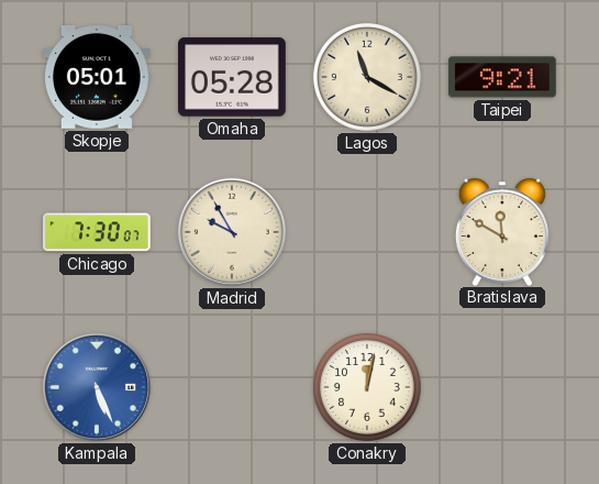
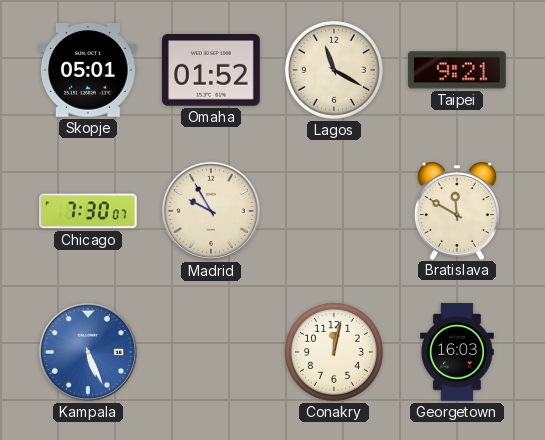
Omaha: 05:28 -> 01:52 (212, 70)
Georgetown: none -> 16:03 (458, 352)
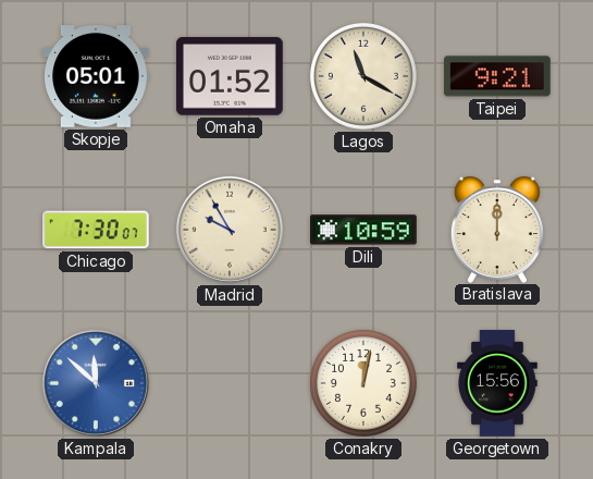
Dili: none -> 10:59 (365, 230)
Bratislava: 11:50 -> 12:00 (497, 230)
Kampala: 5:26 -> 11:52 (96, 383)
Georgetown: 16:03 -> 15:56 (498, 383)
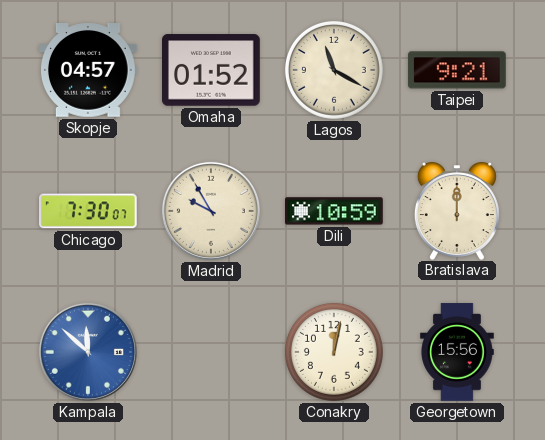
Skopje: 05:01 -> 04:57 (89, 71)
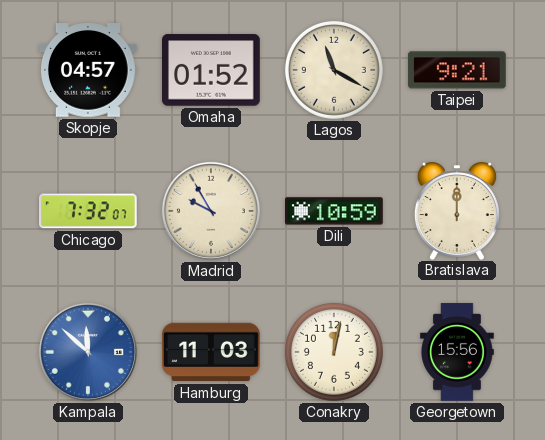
Chicago: 7:30 -> 7:32 (89, 211)
Hamburg: none -> 11:03 (211, 352)
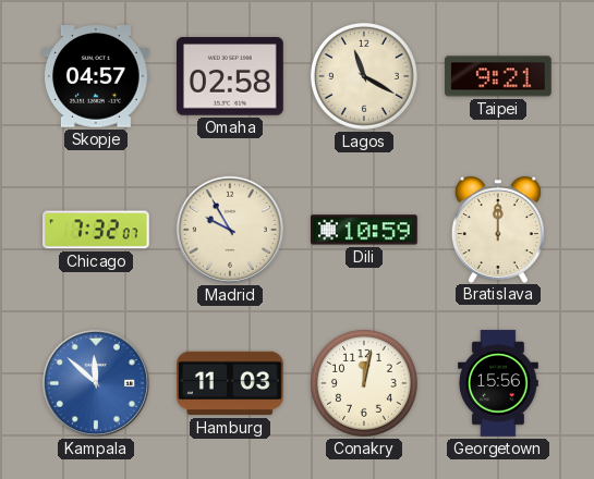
Omaha: 01:52 -> 02:58 (231, 76)
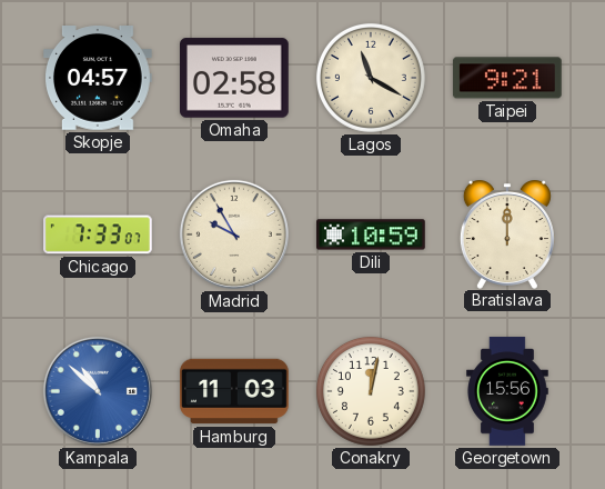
Chicago: 7:32 -> 7:33 (99, 234)
Kampala: 11:52 -> 10:52 (98, 391)
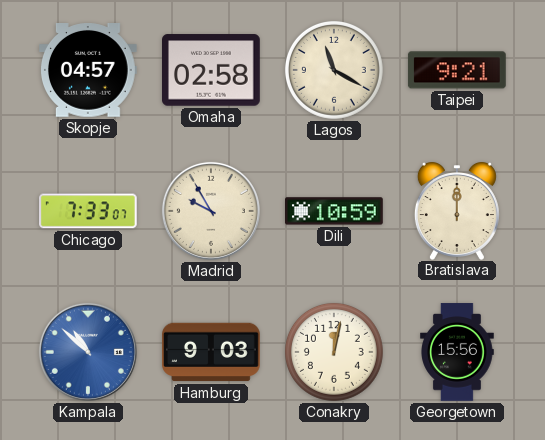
Hamburg: 11:03 -> 9:03 (211, 352)
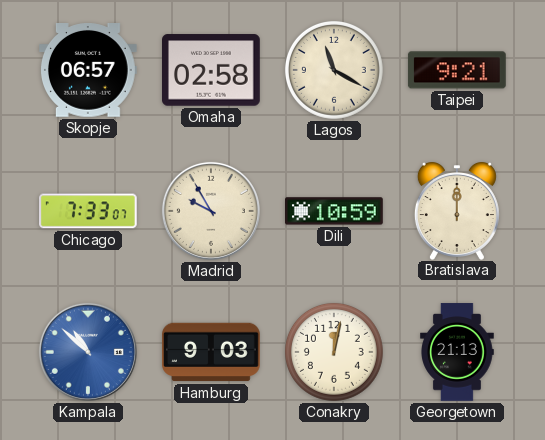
Skopje: 04:57 -> 06:57 (89, 71)
Georgetown: 15:56 -> 21:13 (458, 352)
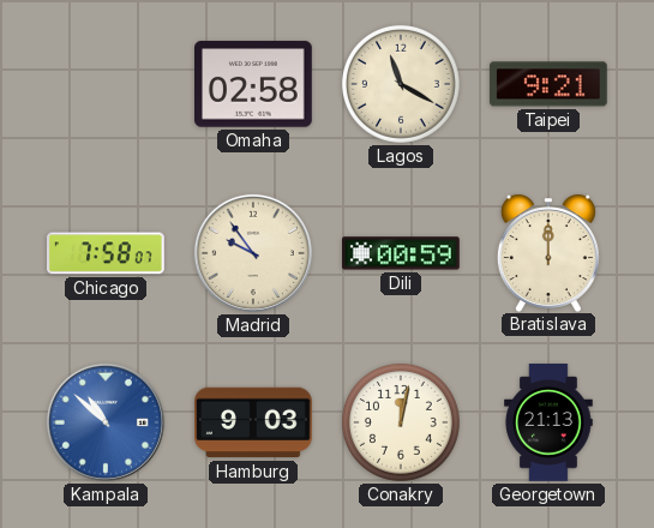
Skopje: 06:57 -> none (89, 71)
Chicago: 7:33 -> 7:58 (107, 253)
Madrid: 9:55 -> 9:54 (253, 253)
Dili: 10:59 -> 00:59 (402, 253)
